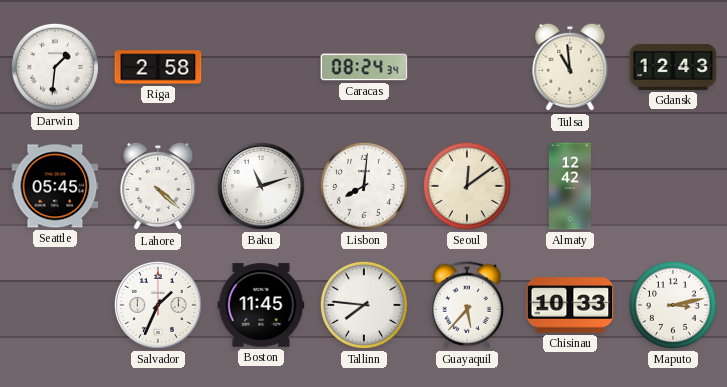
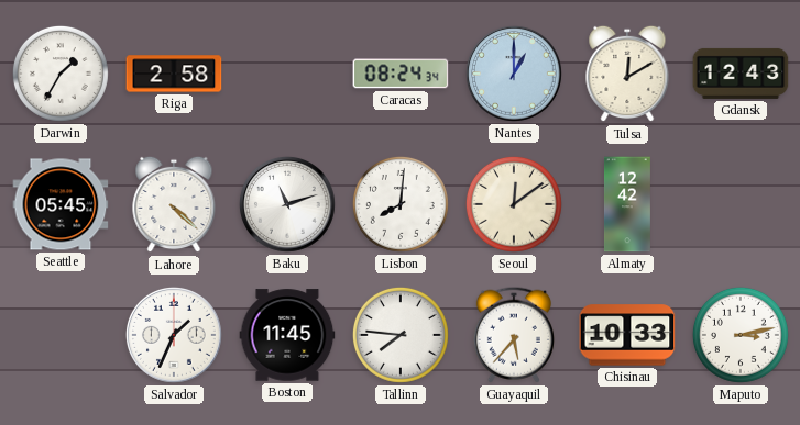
Darwin: 1:31 -> 1:35 (61, 74)
Nantes: none -> 1:00 (514, 74)
Tulsa: 10:59 -> 12:10 (627, 74)
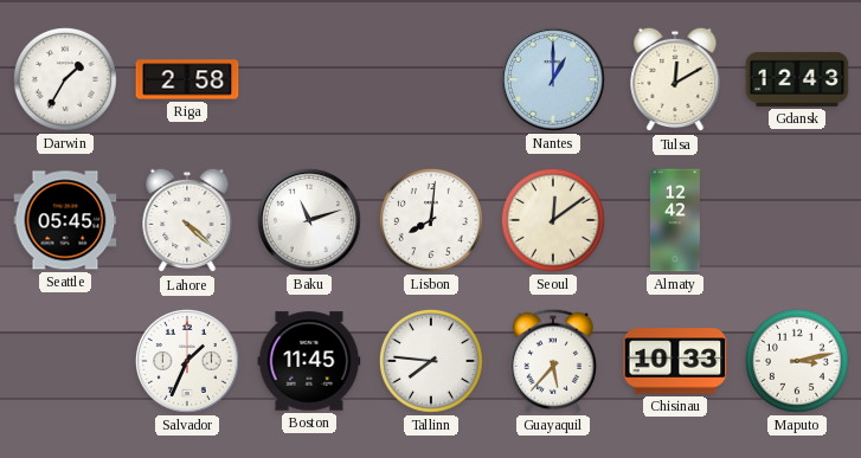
Caracas: 08:24 -> none (401, 74)
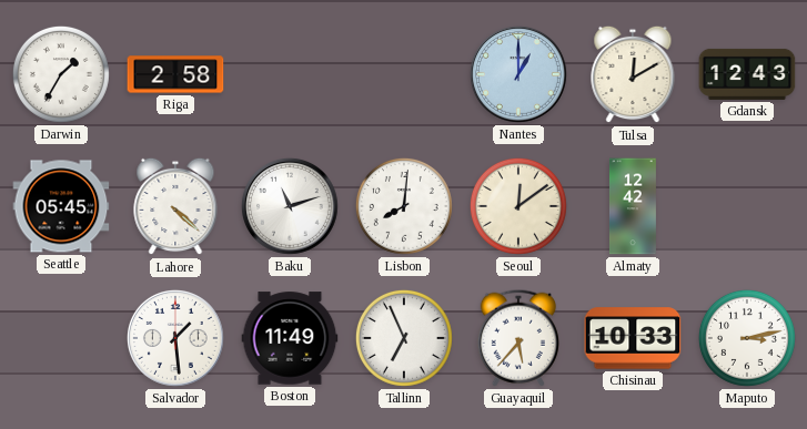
Salvador: 1:34 -> 1:29 (175, 338)
Boston: 11:45 -> 11:49 (290, 338)
Tallinn: 7:46 -> 6:56 (404, 338)
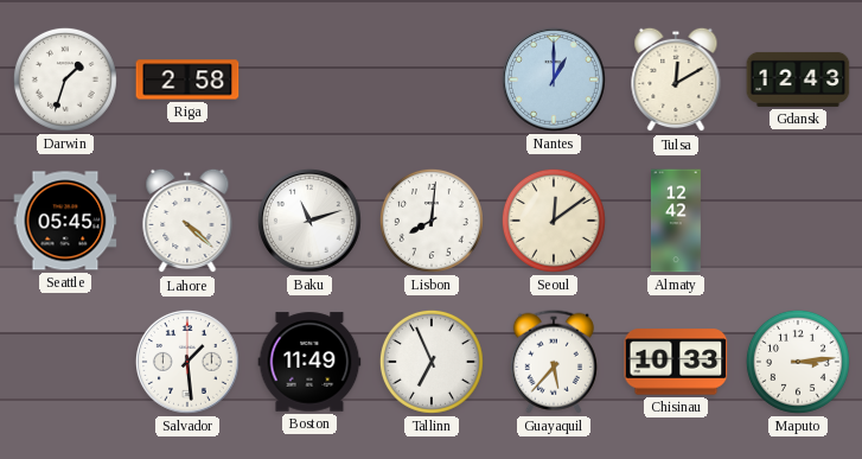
Darwin: 1:35 -> 1:33 (65, 79)
Maputo: 3:13 -> 3:14 (798, 362)
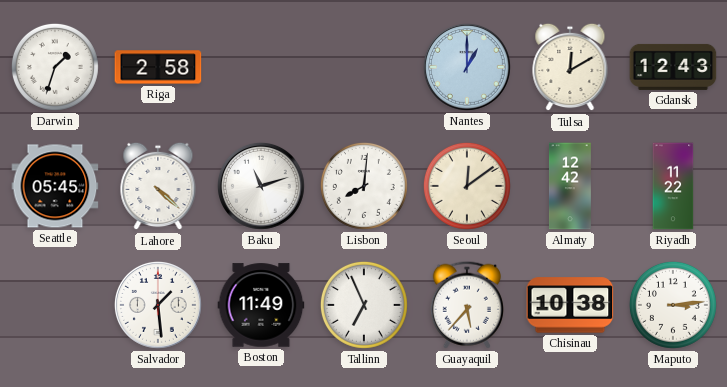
Riyadh: none -> 11:22 (673, 186)
Chisinau: 10:33 -> 10:38 (570, 305)
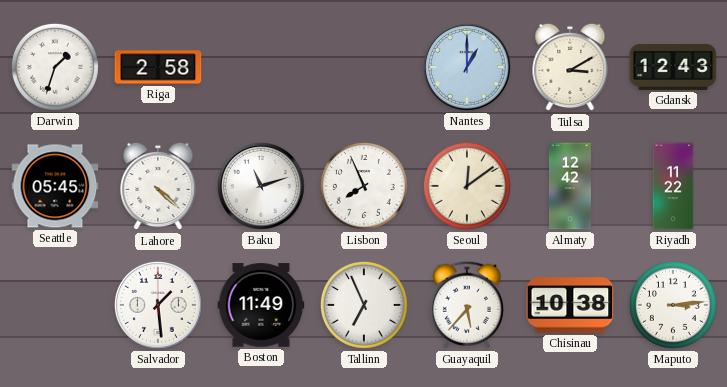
Tulsa: 12:10 -> 3:10 (570, 67)
Lisbon: 8:01 -> 7:56 (364, 186)
